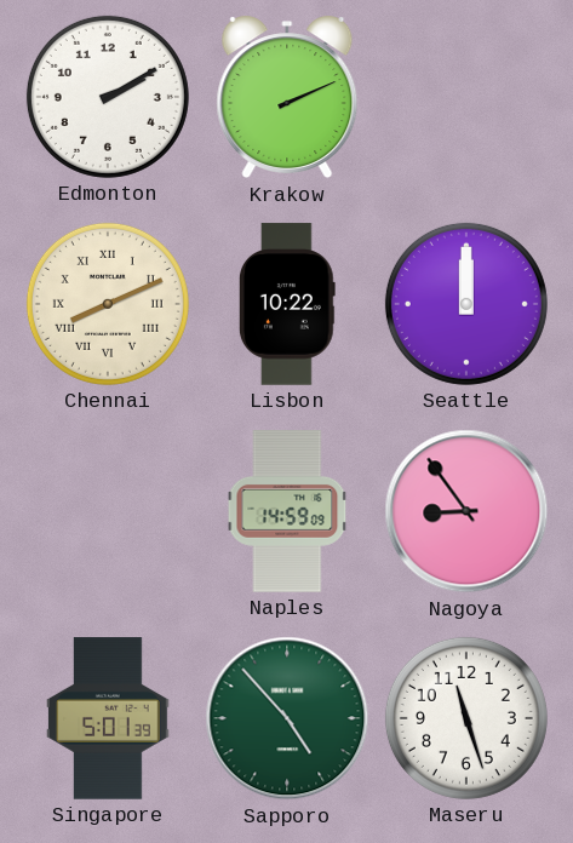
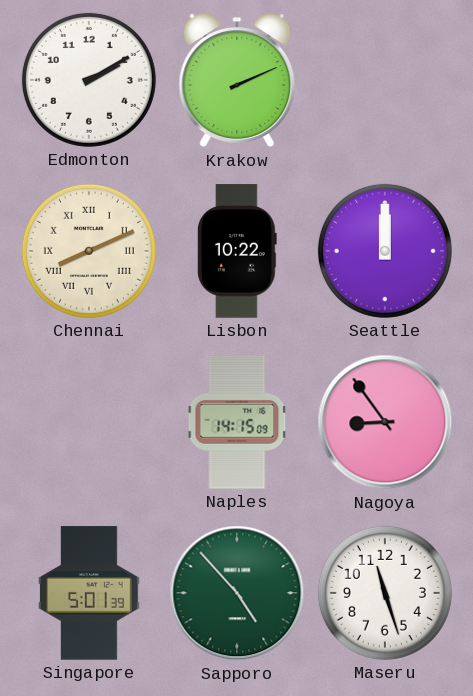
Naples: 14:59 -> 14:15 (237, 422)
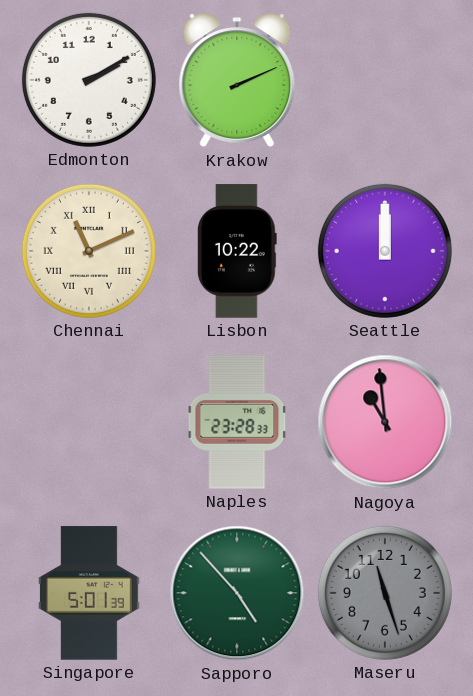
Chennai: 8:11 -> 11:11 (89, 251)
Naples: 14:15 -> 23:28 (237, 422)
Nagoya: 8:54 -> 10:59 (385, 422)
Maseru dial: white -> grey (385, 593)
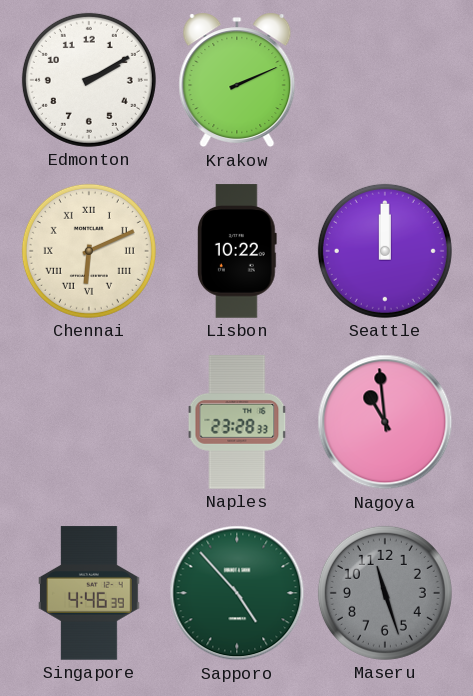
Chennai: 11:11 -> 6:11 (89, 251)
Singapore: 5:01 -> 4:46 (90, 593)
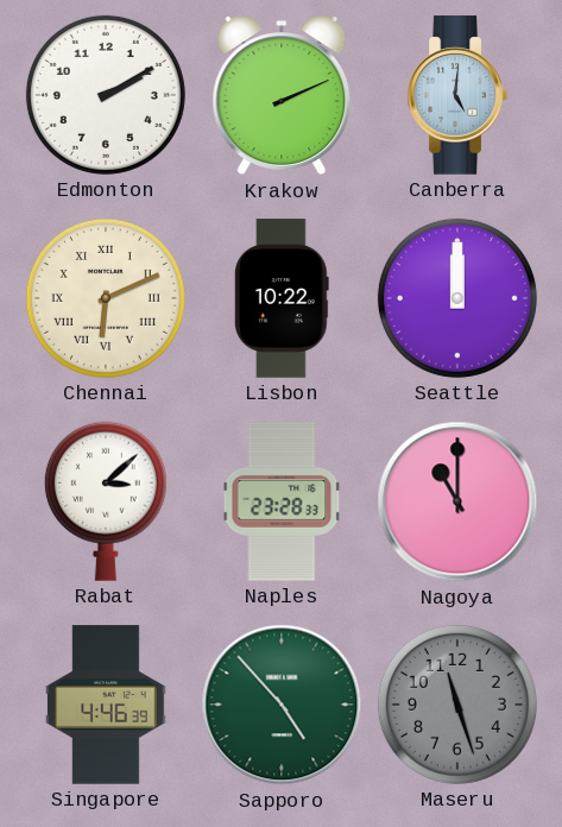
Canberra: none -> 5:01 (457, 95)
Rabat: none -> 3:08 (106, 501)
Nagoya: 10:59 -> 11:00 (457, 501)
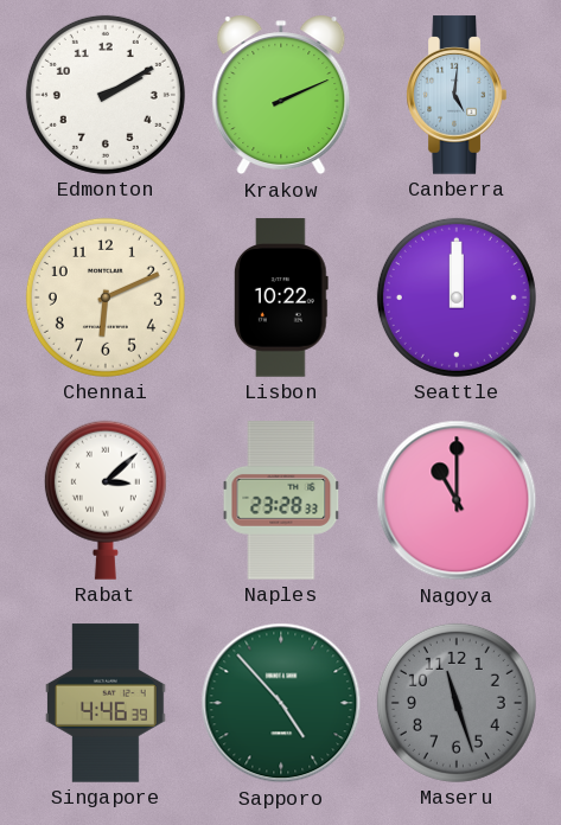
Chennai numerals: Roman -> Arabic (106, 298)
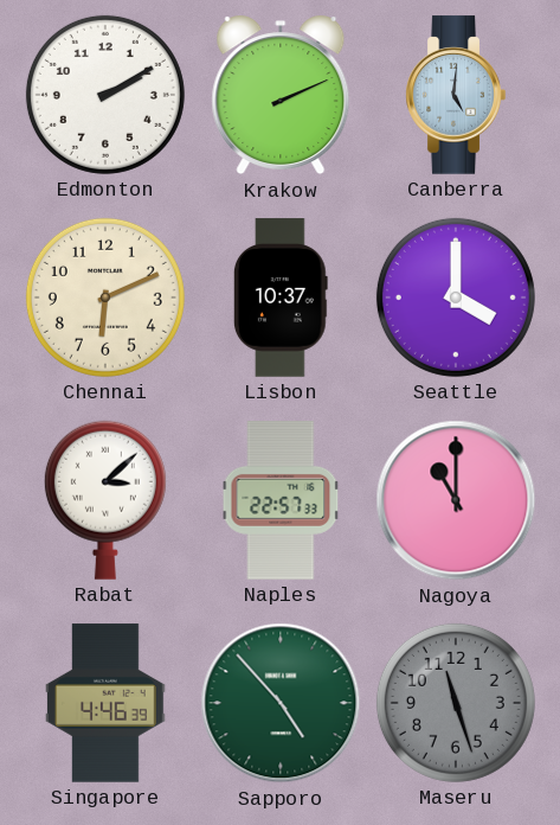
Lisbon: 10:22 -> 10:37 (281, 298)
Seattle: 12:00 -> 4:00 (456, 298)
Naples: 23:28 -> 22:57 (281, 500)
